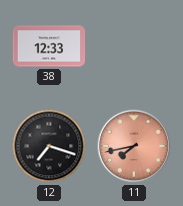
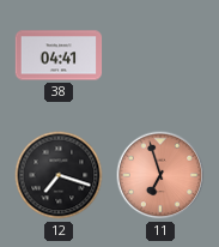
38: 12:33 -> 04:41 (59, 55)
11: 7:43 -> 6:57 (160, 175)
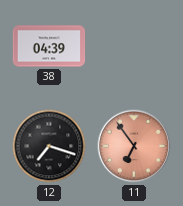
38: 04:41 -> 04:39 (49, 46)
11: 6:57 -> 6:54 (134, 146)
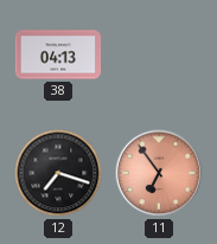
38: 04:39 -> 04:13 (58, 54)
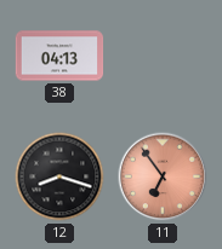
12: 7:18 -> 8:18 (59, 176)
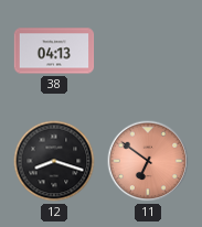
11: 6:54 -> 6:51 (148, 161)
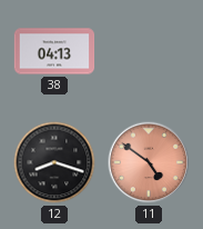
11: 6:51 -> 4:51 (149, 162)
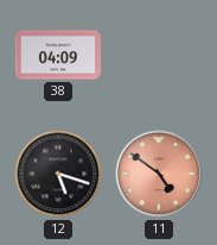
38: 04:13 -> 04:09 (58, 55)
12: 8:18 -> 5:18 (58, 174)
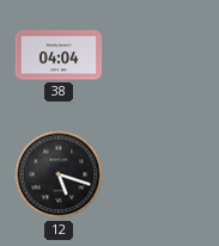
38: 04:09 -> 04:04 (59, 55)
11: 4:51 -> none (159, 174)
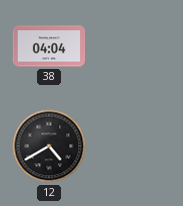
12: 5:18 -> 4:40 (49, 146)
